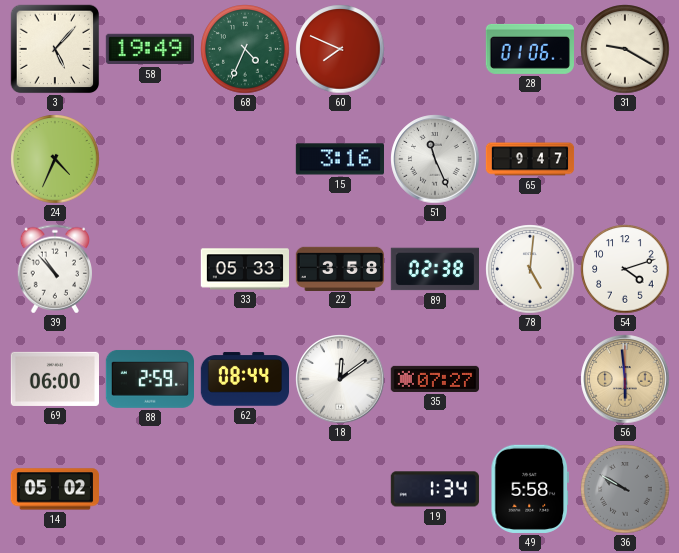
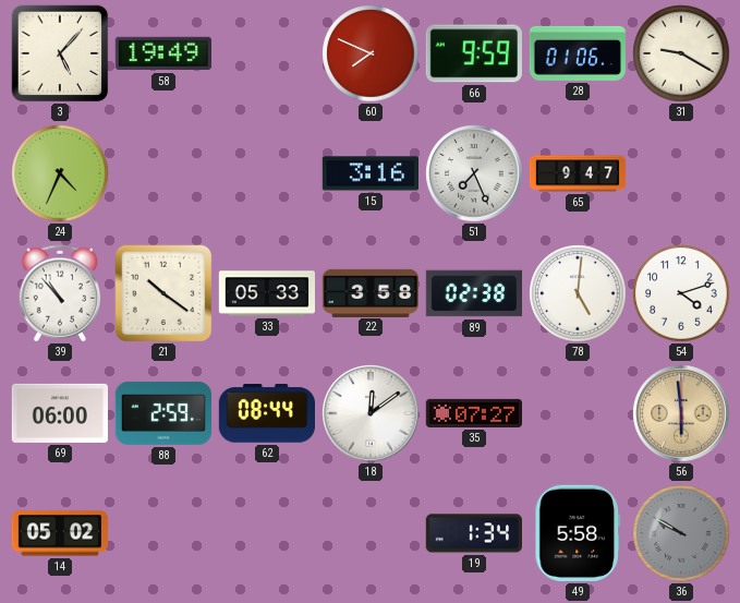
68: 4:34 -> none (245, 49)
66: none -> 9:59 (474, 53)
51: 11:26 -> 7:26 (474, 173)
21: none -> 10:21 (163, 293)
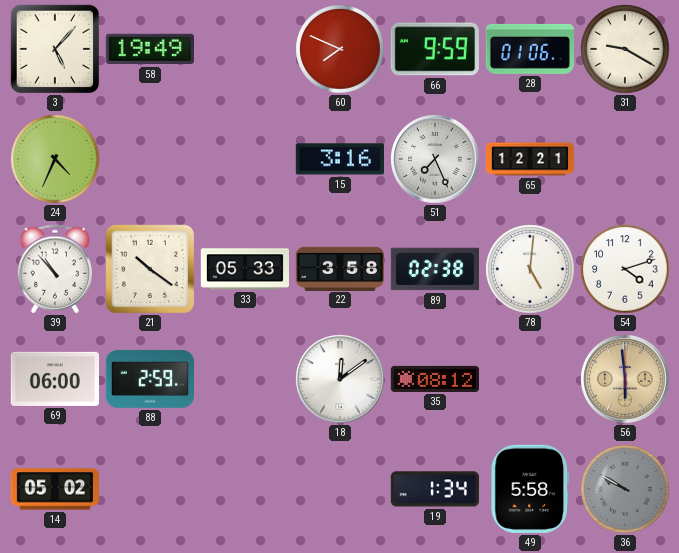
65: 9:47 -> 12:21 (530, 159)
62: 08:44 -> none (266, 413)
35: 07:27 -> 08:12 (434, 379)
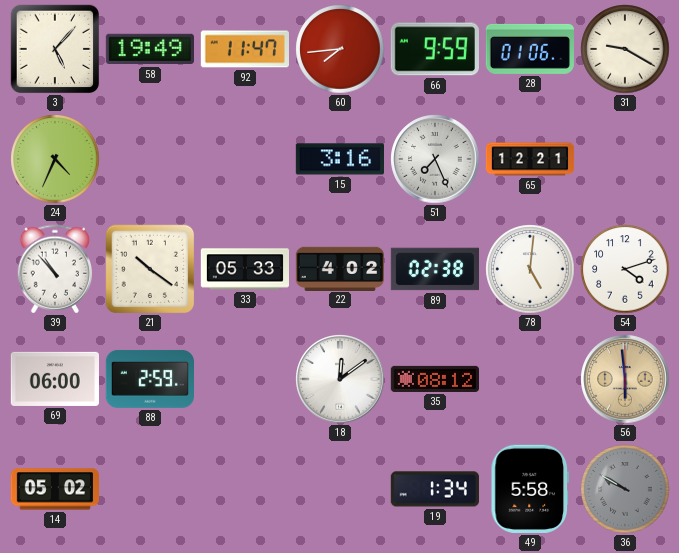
92: none -> 11:47 (244, 49)
60: 7:49 -> 7:44 (340, 49)
22: 3:58 -> 4:02 (339, 268)
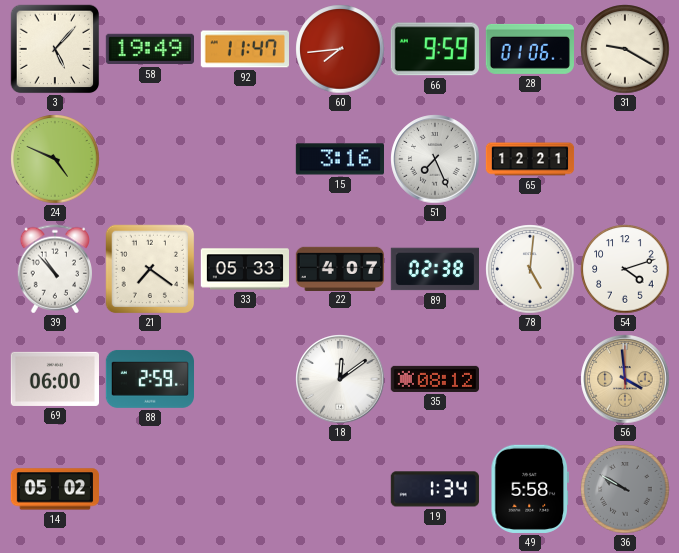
24: 4:34 -> 4:49 (55, 159)
21: 10:21 -> 7:21 (150, 269)
22: 4:02 -> 4:07 (339, 268)
56: 5:59 -> 3:59 (625, 379)
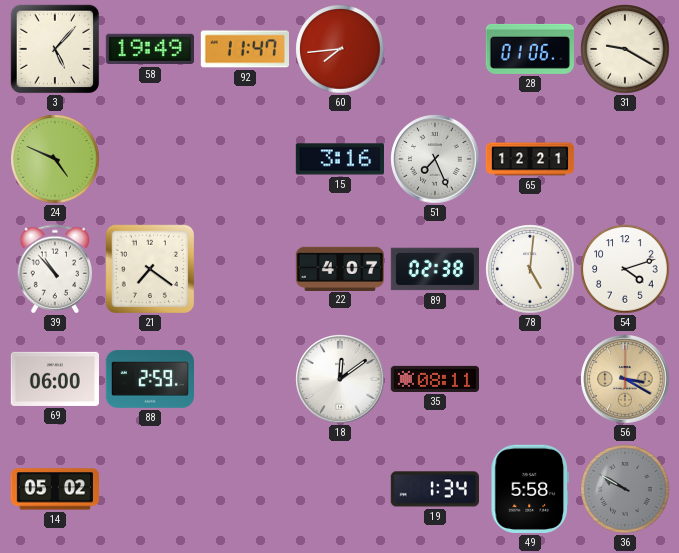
66: 9:59 -> none (435, 49)
33: 05:33 -> none (244, 269)
35: 08:12 -> 08:11 (434, 379)
56: 3:59 -> 3:20 (625, 379)
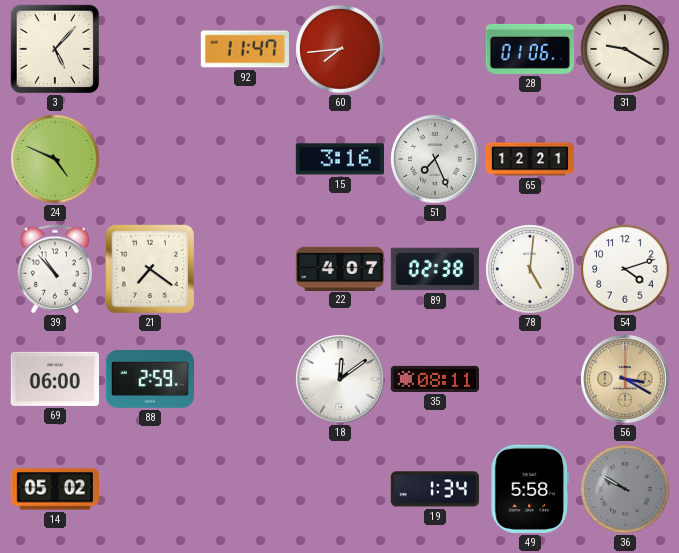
58: 19:49 -> none (149, 49)
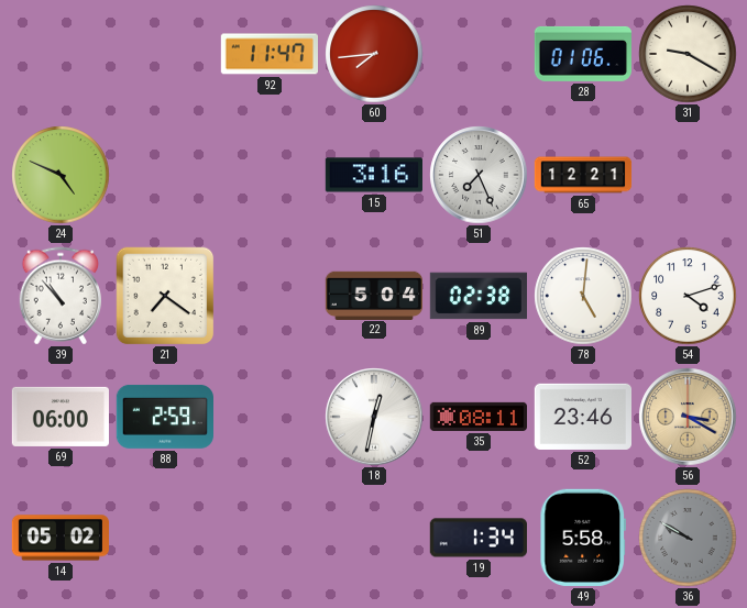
3: 5:07 -> none (55, 49)
22: 4:07 -> 5:04 (373, 295)
18: 12:09 -> 12:32 (374, 417)
52: none -> 23:46 (582, 417)
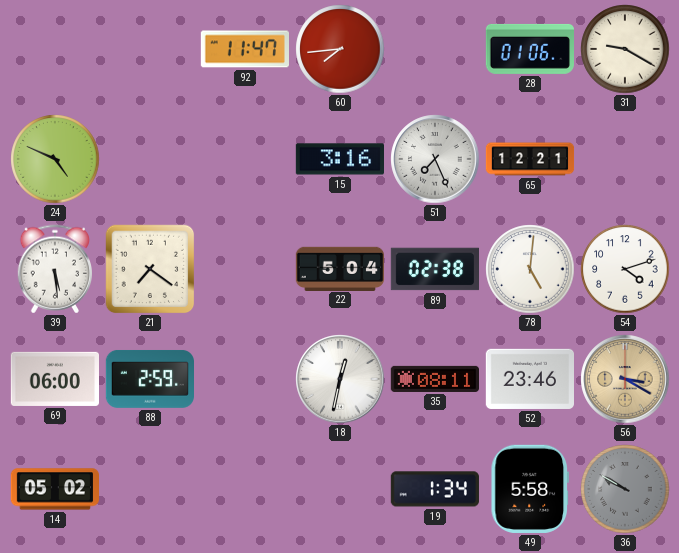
39: 10:53 -> 5:29 (54, 269)
